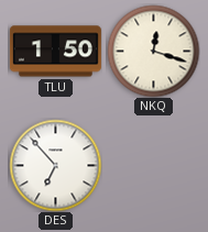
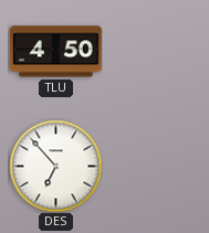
TLU: 1:50 -> 4:50 (55, 52)
NKQ: 12:18 -> none (153, 51)
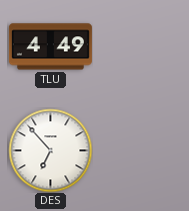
TLU: 4:50 -> 4:49 (50, 47)
